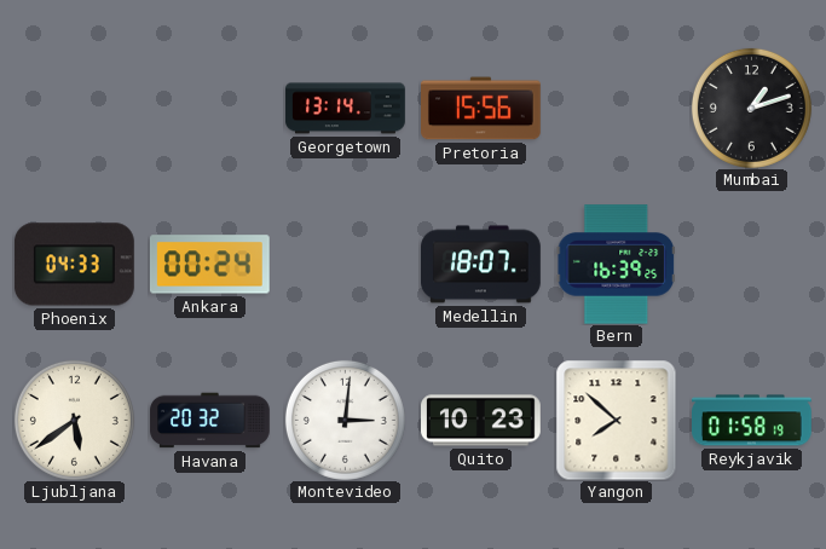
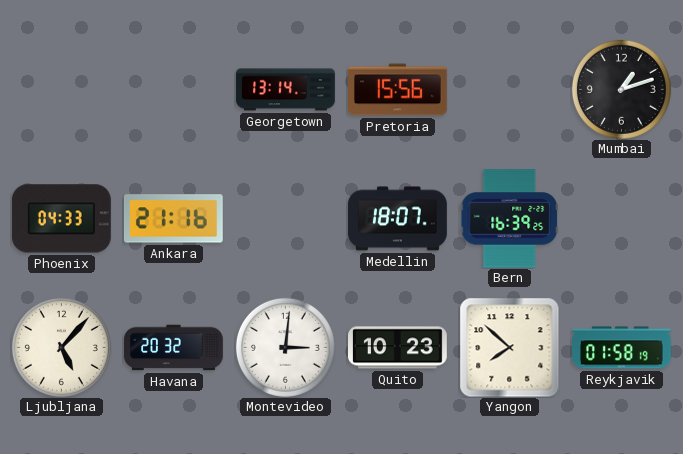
Ankara: 00:24 -> 21:16 (173, 219)
Ljubljana: 5:39 -> 5:07 (61, 347)
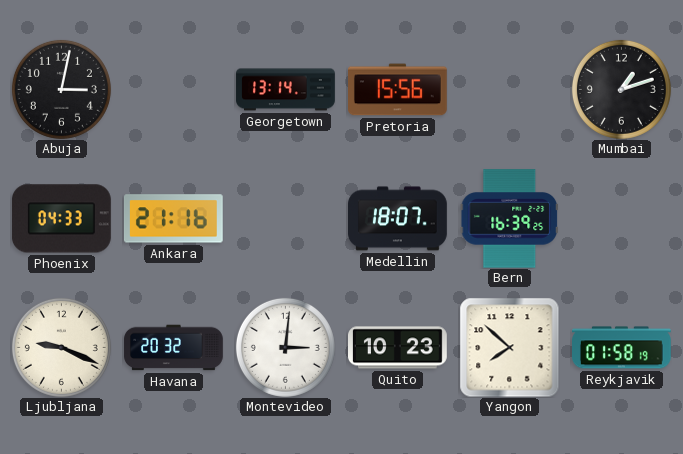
Abuja: none -> 3:02 (61, 89)
Ljubljana: 5:07 -> 9:19 (61, 347)
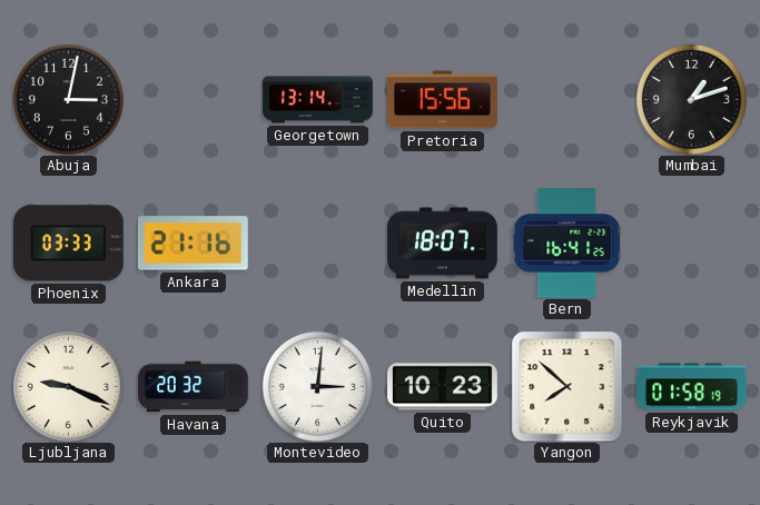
Phoenix: 04:33 -> 03:33 (68, 244)
Bern: 16:39 -> 16:41 (566, 244)
